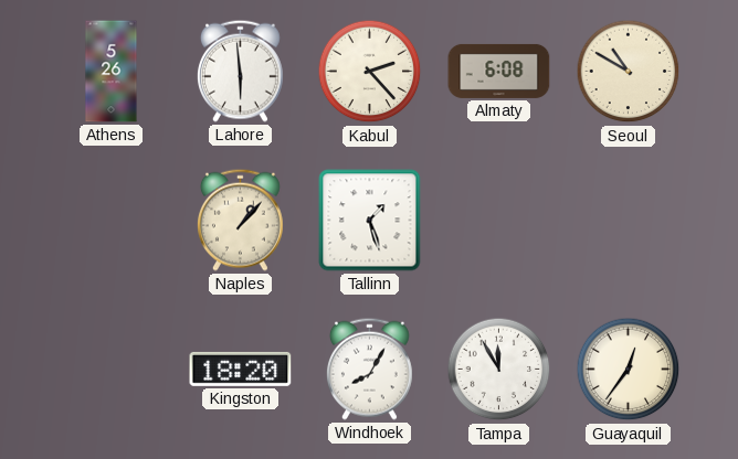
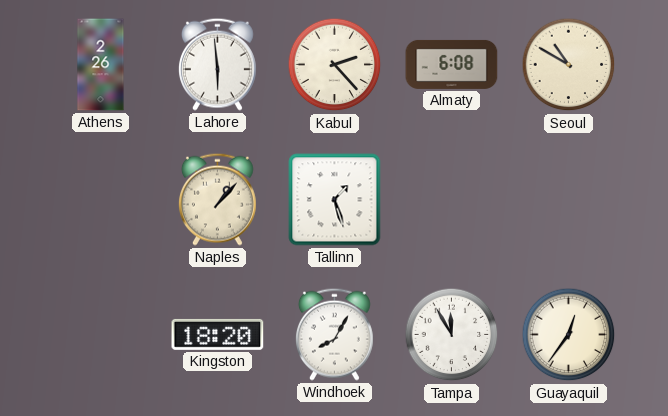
Athens: 5:26 -> 2:26 (101, 65)
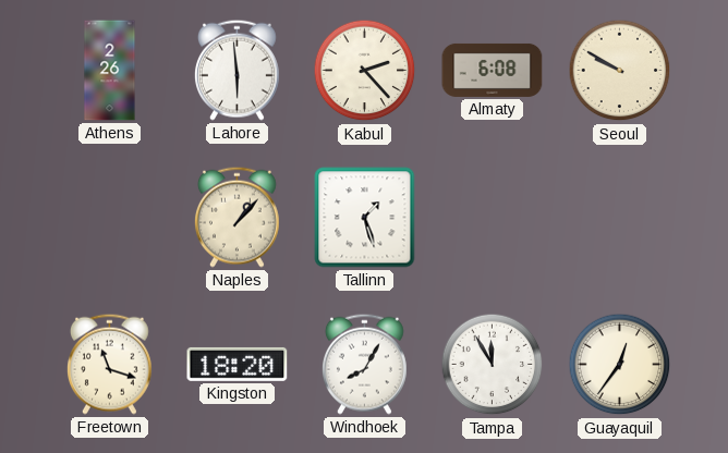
Seoul: 10:50 -> 9:50 (620, 71)
Freetown: none -> 11:18 (109, 364)
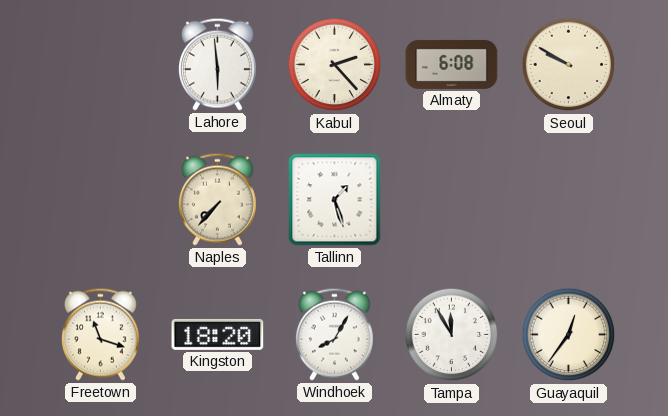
Athens: 2:26 -> none (110, 71)
Naples: 1:07 -> 7:37 (217, 199)
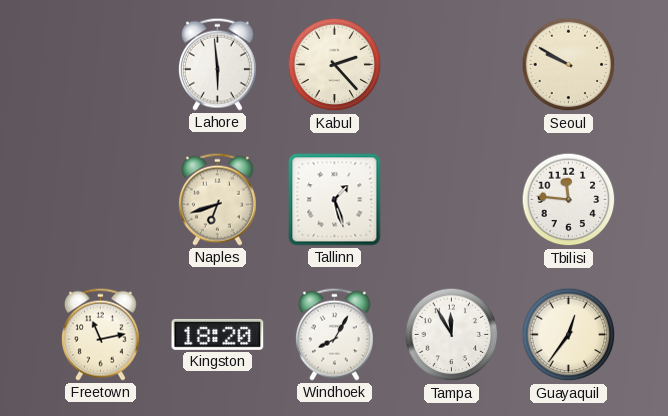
Almaty: 6:08 -> none (452, 64)
Naples: 7:37 -> 6:42 (217, 199)
Tbilisi: none -> 11:46 (569, 200)
Freetown: 11:18 -> 11:13 (100, 334)
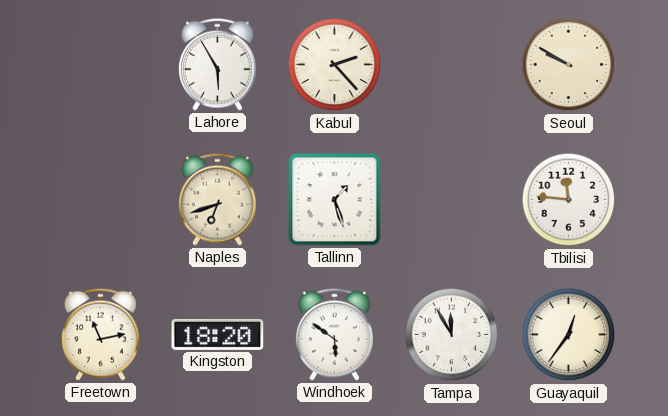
Lahore: 5:59 -> 5:55 (217, 64)
Windhoek: 8:05 -> 5:51 (334, 334)
